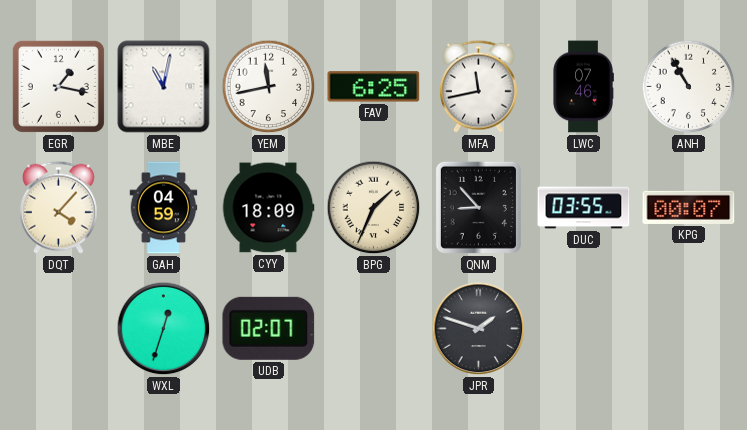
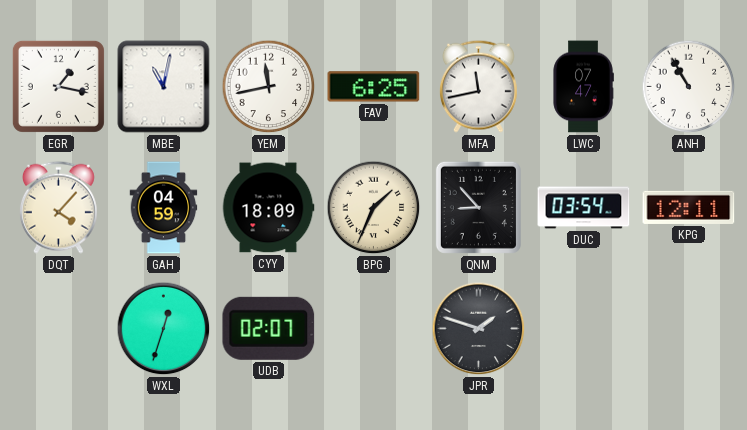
LWC: 07:46 -> 07:47 (583, 87)
DUC: 03:55 -> 03:54 (584, 208)
KPG: 00:07 -> 12:11 (689, 207)
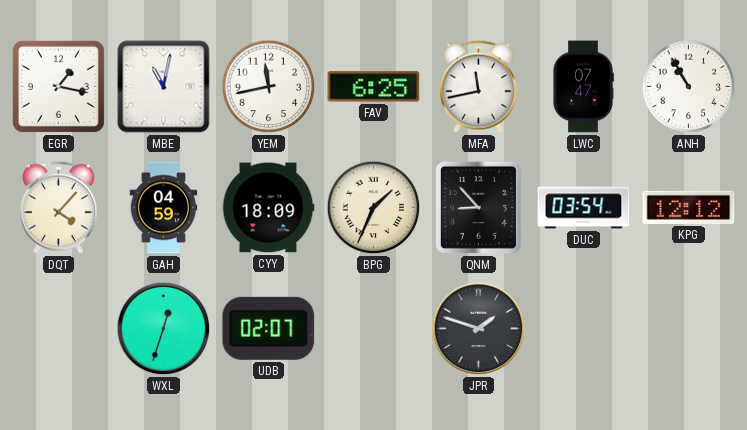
KPG: 12:11 -> 12:12 (689, 207)
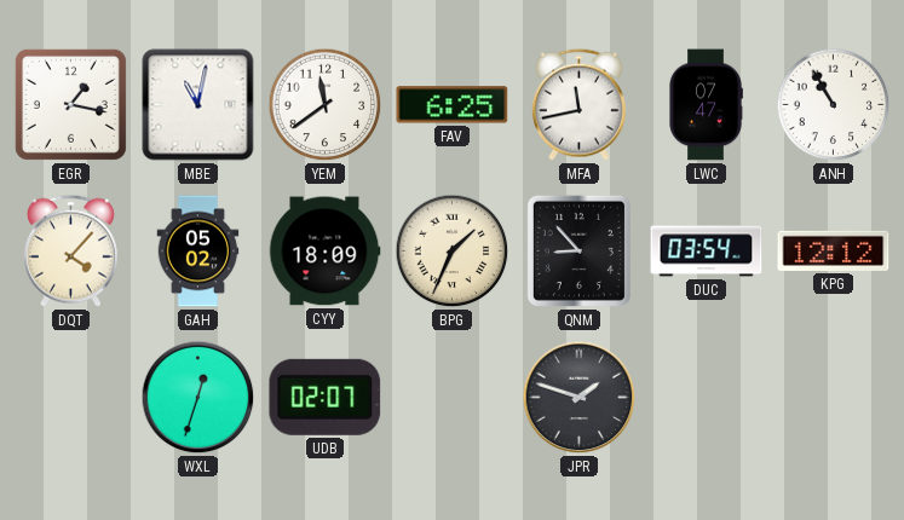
YEM: 11:43 -> 11:39 (326, 105)
GAH: 04:59 -> 05:02 (198, 252)
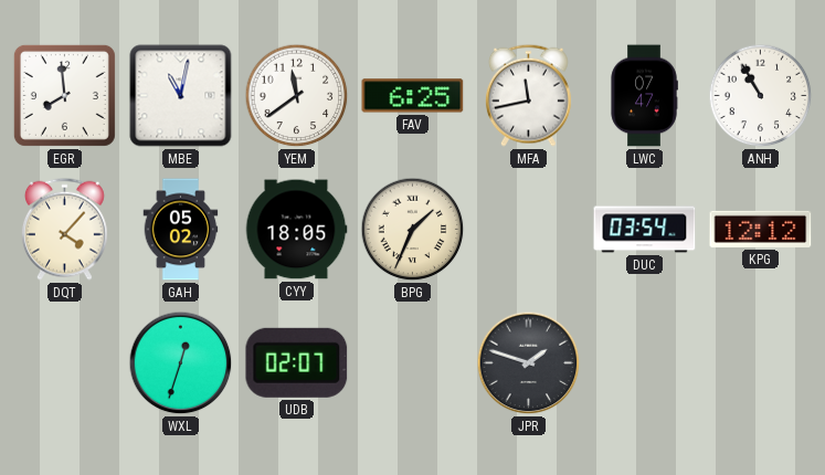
EGR: 1:17 -> 7:59 (64, 95)
CYY: 18:09 -> 18:05 (296, 230)
QNM: 8:53 -> none (578, 250)
